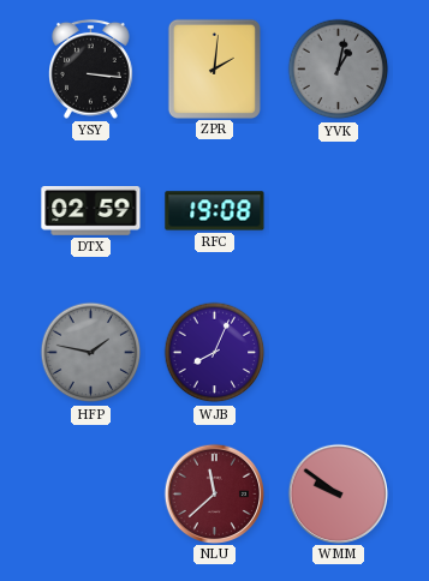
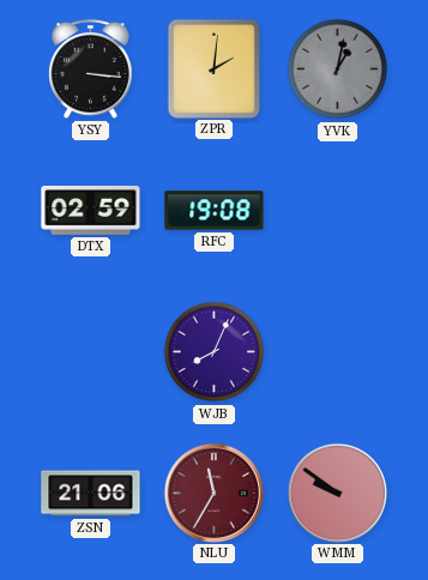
HFP: 1:47 -> none (91, 353)
ZSN: none -> 21:06 (91, 494)
NLU: 11:38 -> 11:35 (213, 493)
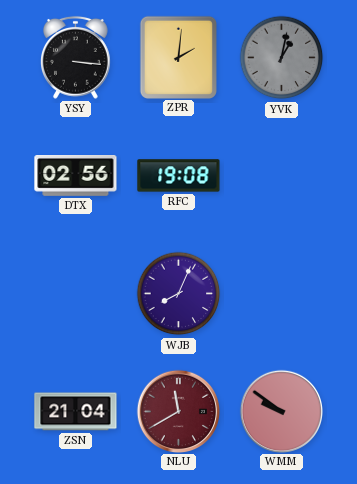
DTX: 02:59 -> 02:56 (76, 176)
ZSN: 21:06 -> 21:04 (76, 412)
NLU: 11:35 -> 11:40 (178, 411)
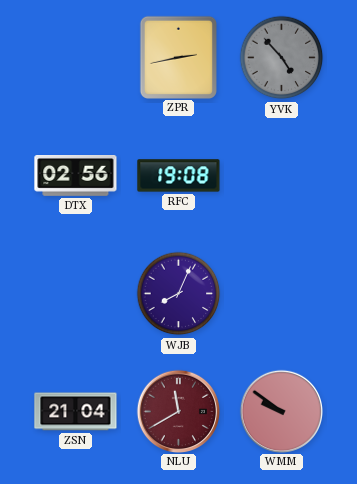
YSY: 3:16 -> none (76, 57)
ZPR: 2:01 -> 2:43 (178, 57)
YVK: 1:02 -> 4:53 (282, 58)
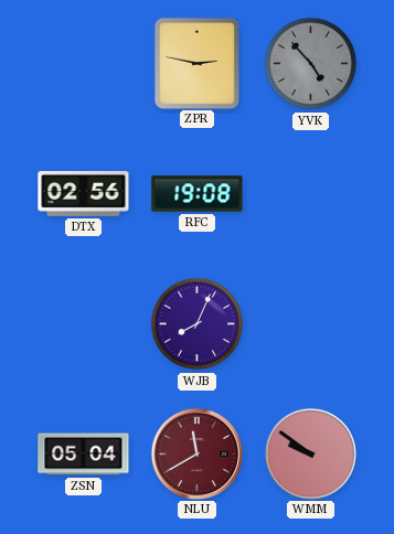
ZPR: 2:43 -> 2:47 (196, 63)
ZSN: 21:04 -> 05:04 (84, 455)
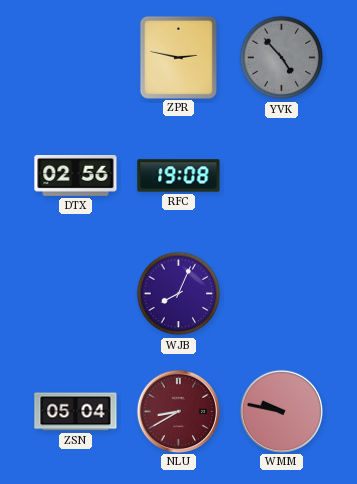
NLU: 11:40 -> 8:40 (178, 411)
WMM: 9:51 -> 9:47 (281, 411)
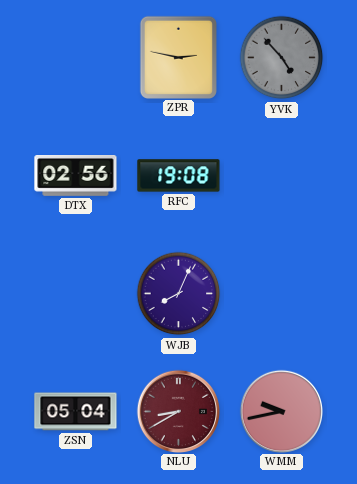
WMM: 9:47 -> 9:43 (281, 411)
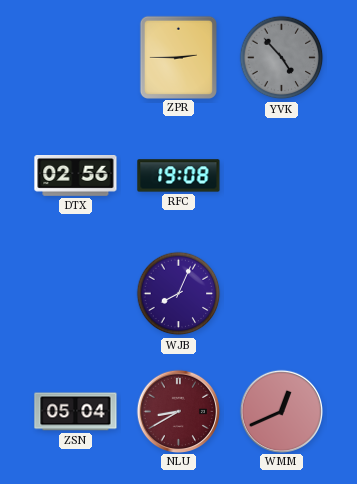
ZPR: 2:47 -> 2:45 (178, 57)
WMM: 9:43 -> 12:41 (281, 411)
